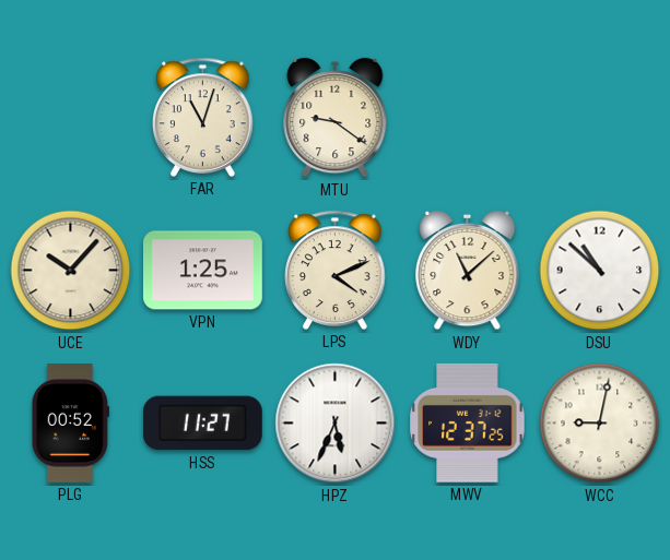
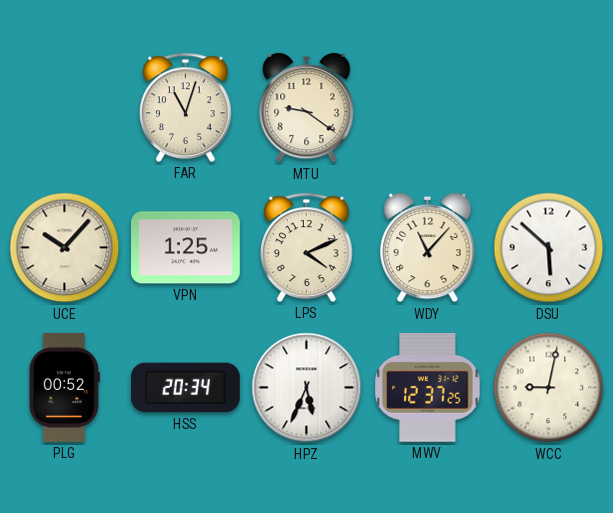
WDY: 11:08 -> 11:07 (428, 248)
DSU: 10:52 -> 5:52 (549, 248)
HSS: 11:27 -> 20:34 (185, 388)
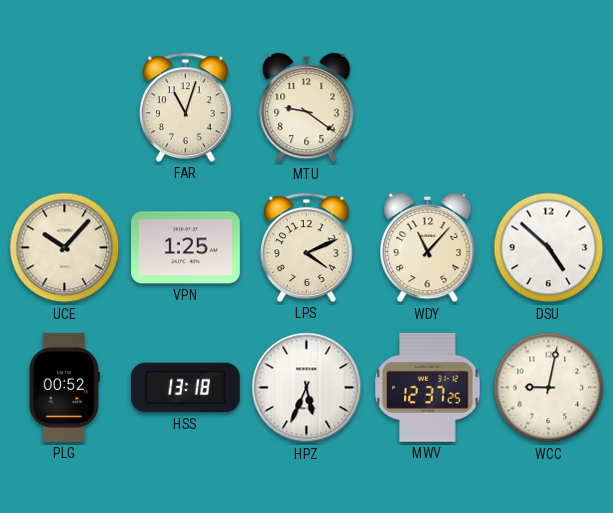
DSU: 5:52 -> 4:52 (549, 248)
HSS: 20:34 -> 13:18 (185, 388)
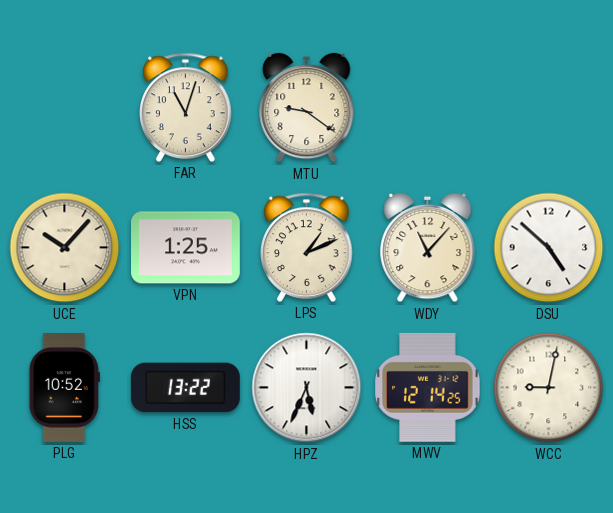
LPS: 4:11 -> 1:11 (307, 247)
PLG: 00:52 -> 10:52 (64, 388)
HSS: 13:18 -> 13:22 (185, 388)
MWV: 12:37 -> 12:14 (428, 387)
